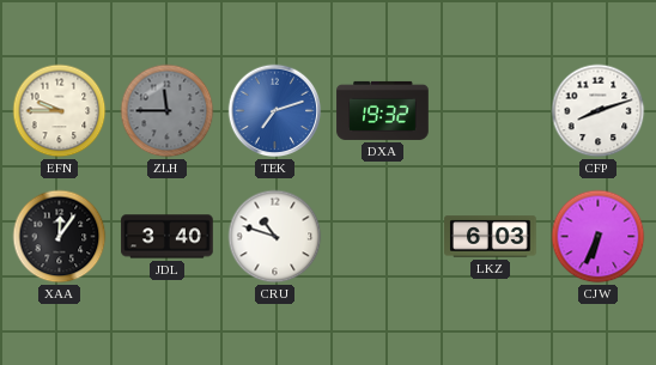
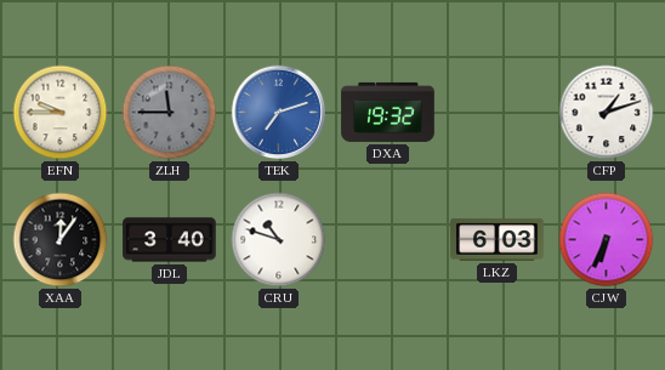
CFP: 8:12 -> 1:12 (607, 113)
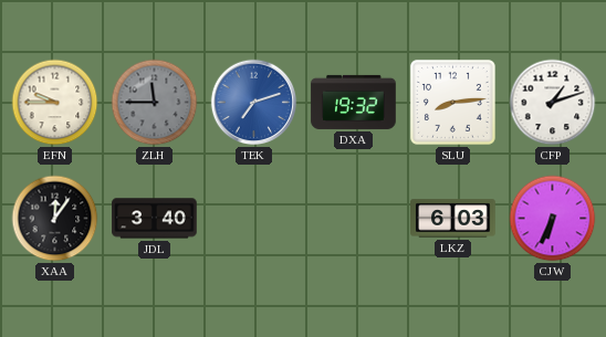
SLU: none -> 8:14 (452, 102)
CRU: 10:48 -> none (279, 240)
